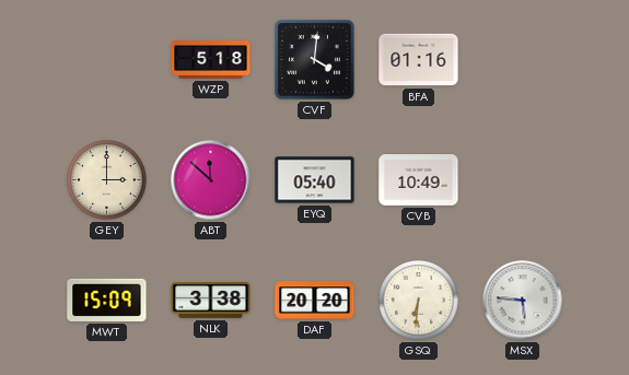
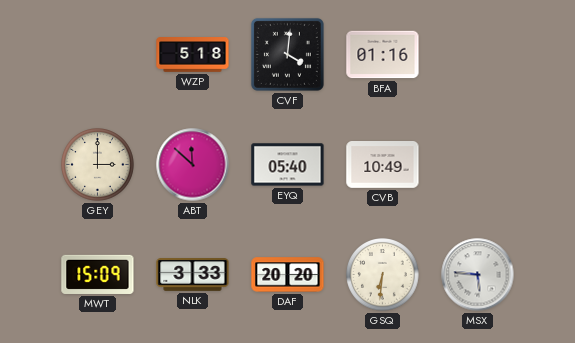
NLK: 3:38 -> 3:33 (193, 275)
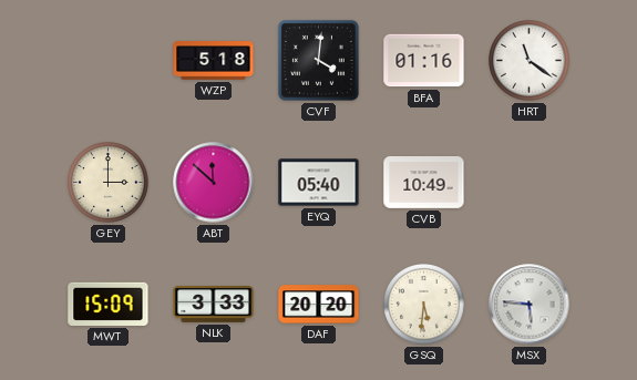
HRT: none -> 11:21 (530, 61)
GSQ: 6:31 -> 5:31 (424, 305)
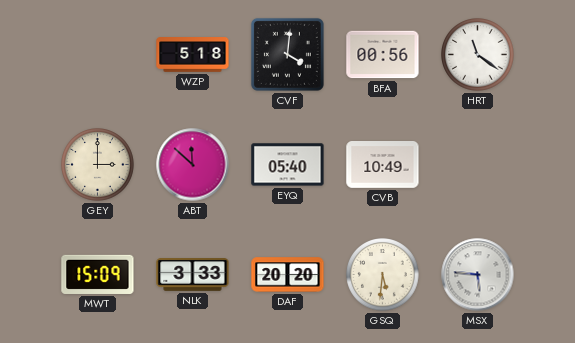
BFA: 01:16 -> 00:56 (383, 55)
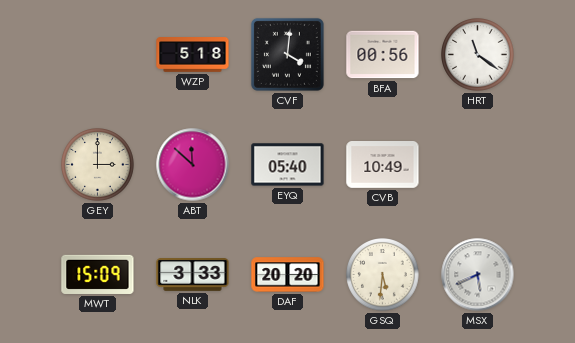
MSX: 5:46 -> 5:41 (478, 275)
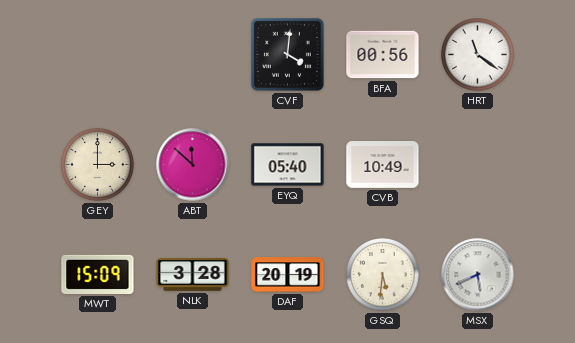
WZP: 5:18 -> none (193, 55)
NLK: 3:33 -> 3:28 (193, 275)
DAF: 20:20 -> 20:19 (288, 275)
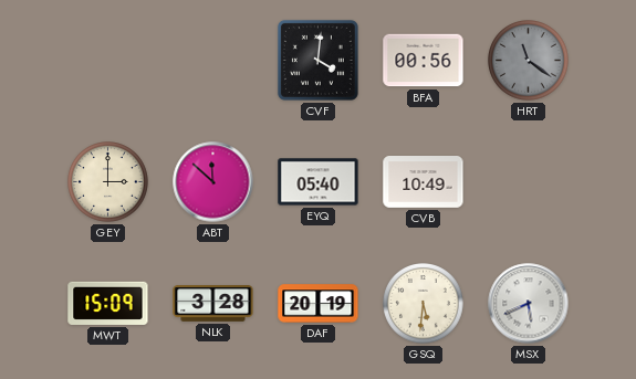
HRT dial: white -> grey (529, 61)
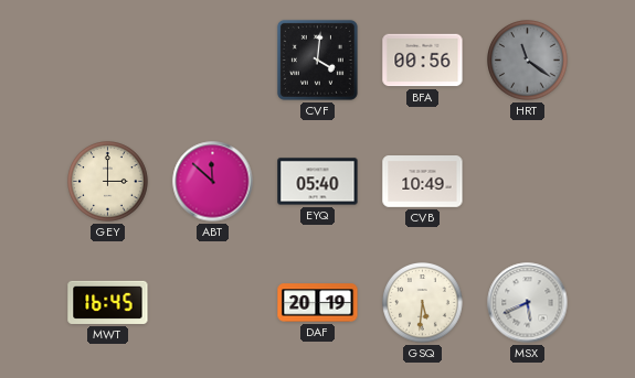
MWT: 15:09 -> 16:45 (108, 302)
NLK: 3:28 -> none (213, 304)
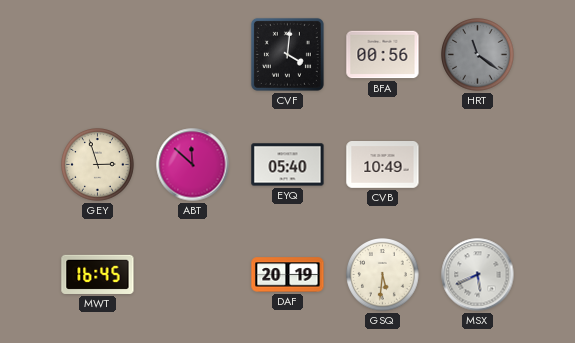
GEY: 3:00 -> 2:57 (98, 165)
